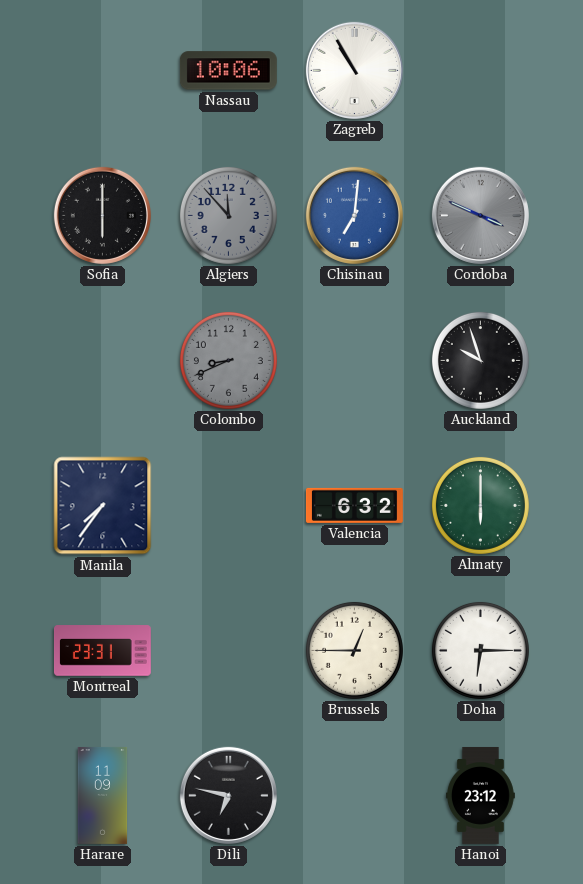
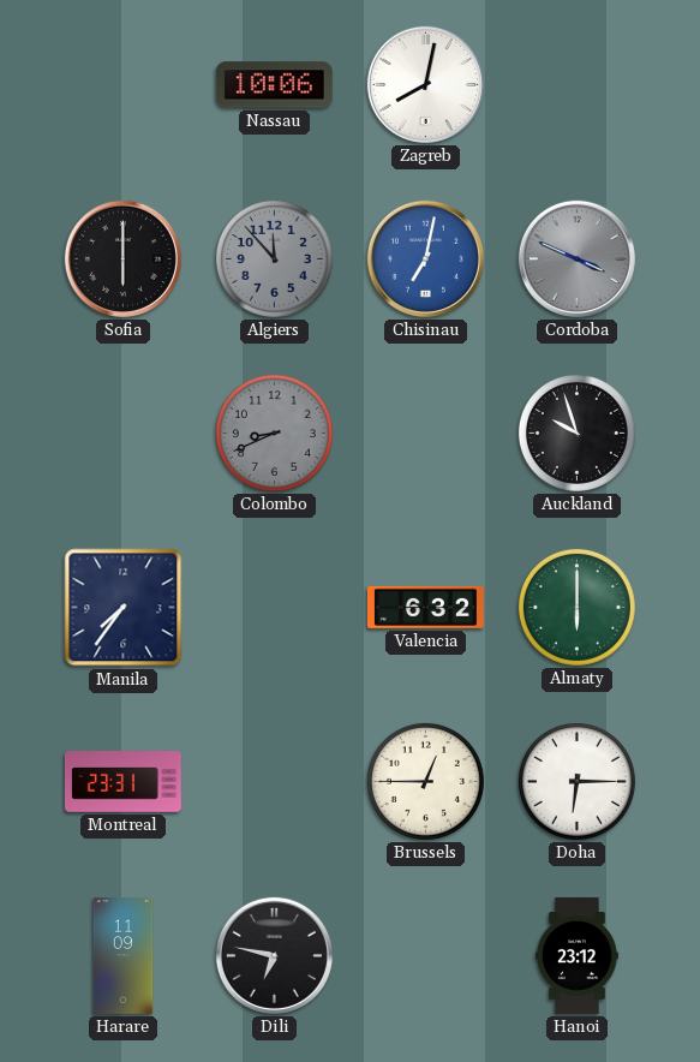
Zagreb: 10:55 -> 8:02 (425, 84)
Chisinau: 7:01 -> 7:02 (425, 258)
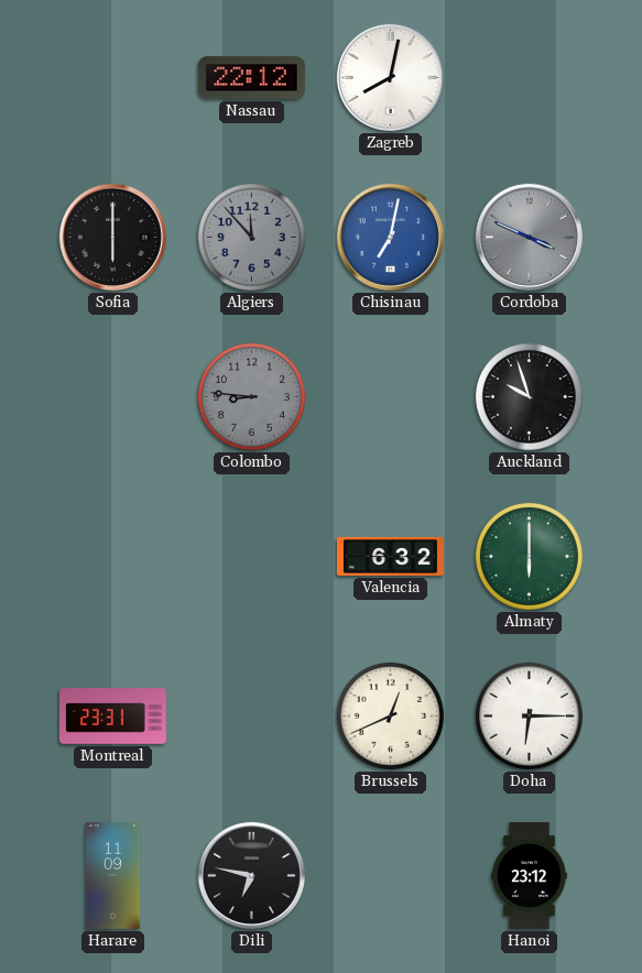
Nassau: 10:06 -> 22:12 (251, 78)
Colombo: 8:41 -> 8:46 (251, 396)
Manila: 7:36 -> none (124, 608)
Brussels: 12:45 -> 12:41 (390, 715)
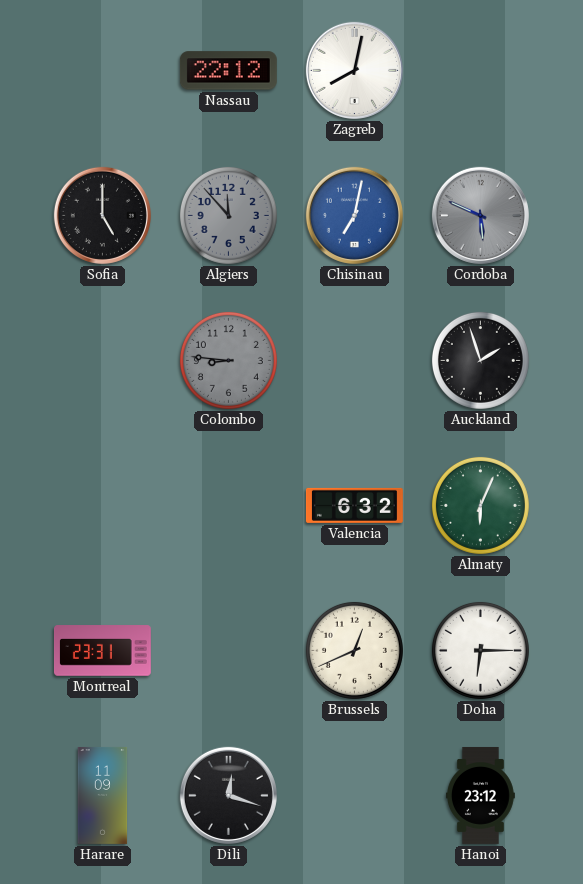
Sofia: 6:00 -> 5:00 (102, 215)
Cordoba: 3:49 -> 5:49 (480, 215)
Auckland: 9:57 -> 1:57 (480, 360)
Almaty: 6:00 -> 6:04 (480, 505)
Dili: 6:47 -> 12:18 (228, 795)
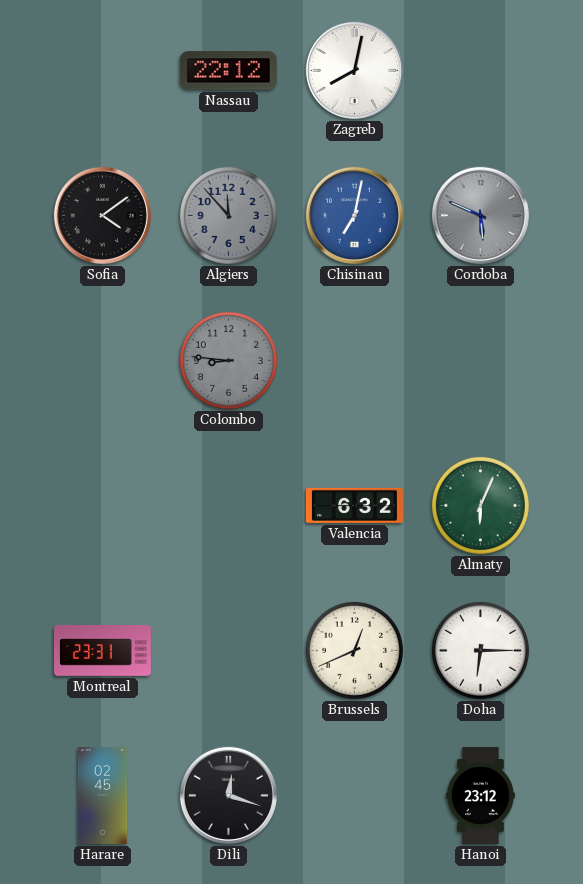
Sofia: 5:00 -> 4:09 (102, 215)
Auckland: 1:57 -> none (480, 360)
Harare: 11:09 -> 02:45 (103, 795)
